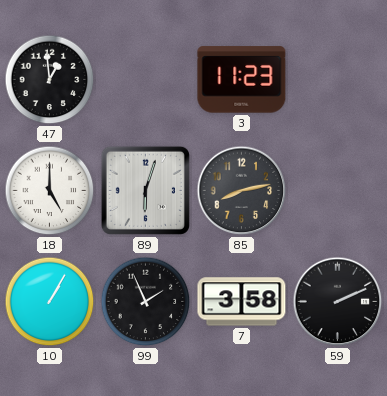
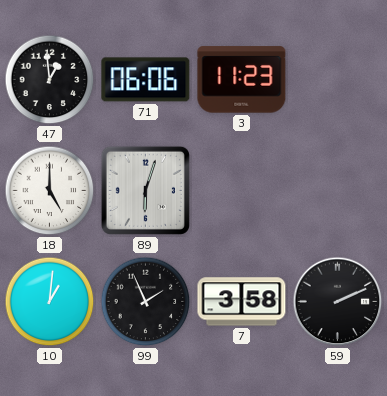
71: none -> 06:06 (146, 80)
85: 8:13 -> none (242, 191)
10: 1:05 -> 1:01 (50, 302)
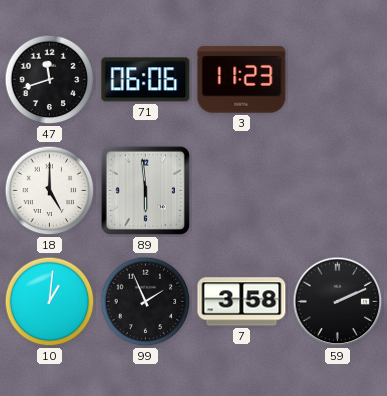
47: 12:59 -> 11:42 (50, 80)
89: 6:03 -> 5:59 (145, 190)
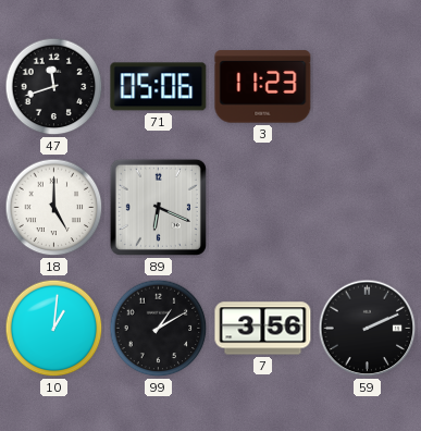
71: 06:06 -> 05:06 (159, 87)
89: 5:59 -> 6:19 (158, 207)
99: 1:56 -> 1:10 (159, 329)
7: 3:58 -> 3:56 (263, 329)
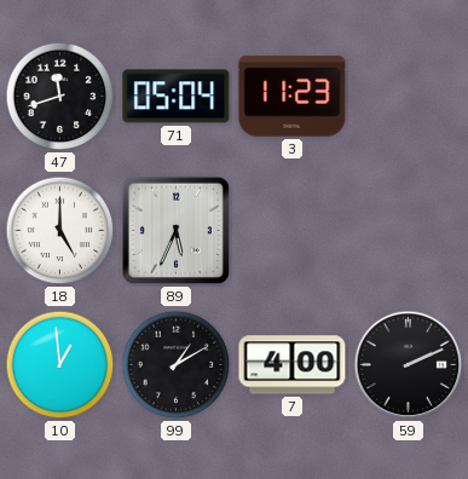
71: 05:06 -> 05:04 (177, 97)
89: 6:19 -> 5:34 (175, 230)
10: 1:01 -> 12:59 (60, 365)
7: 3:56 -> 4:00 (293, 365)
